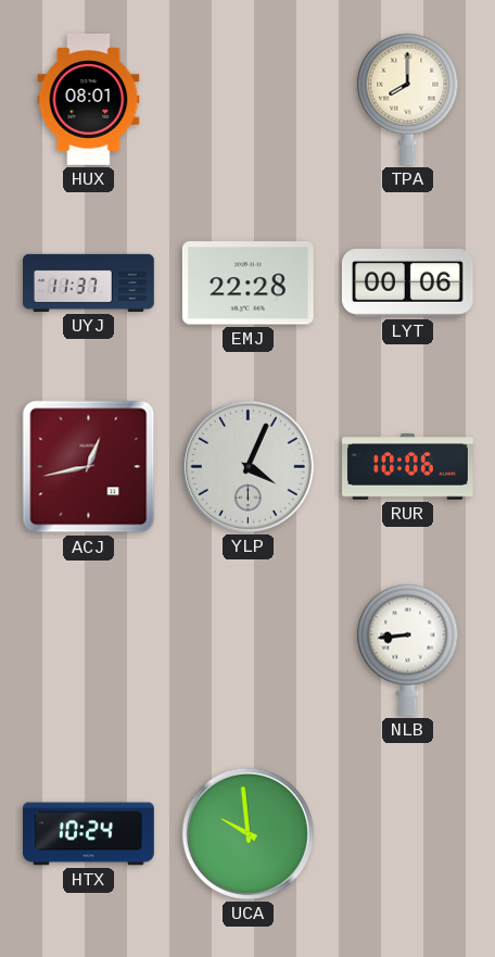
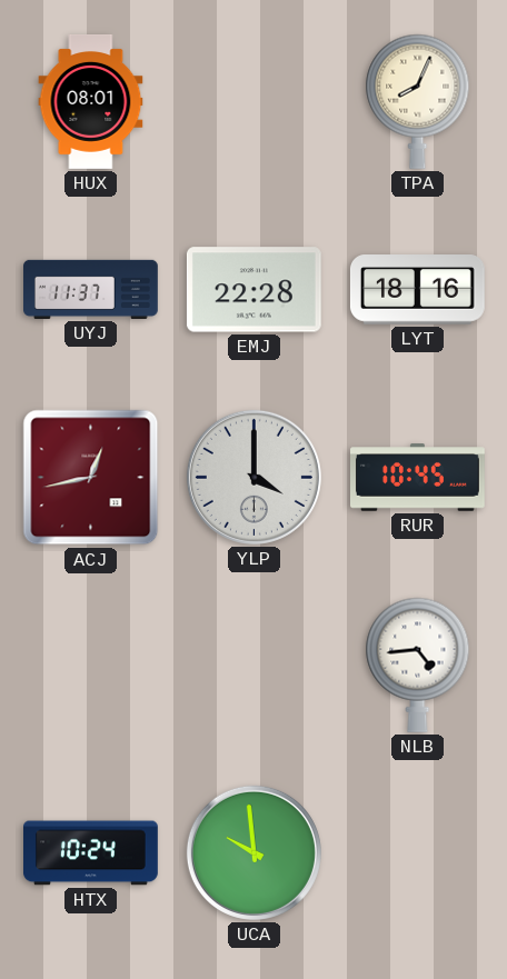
TPA: 8:00 -> 8:04 (418, 101)
LYT: 00:06 -> 18:16 (417, 290)
YLP: 4:04 -> 4:00 (254, 477)
RUR: 10:06 -> 10:45 (418, 478)
NLB: 8:44 -> 4:44 (418, 665)
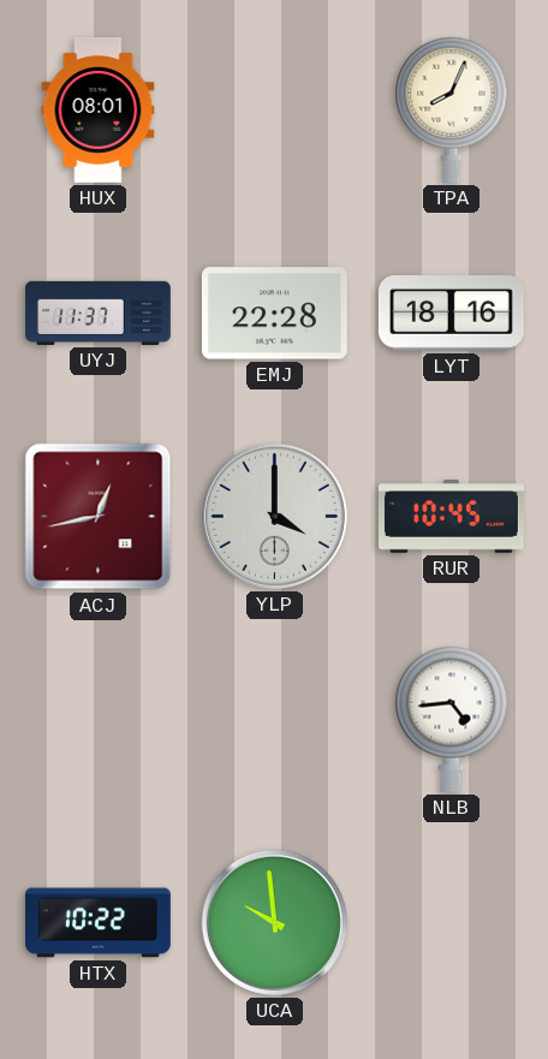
HTX: 10:24 -> 10:22 (99, 923)
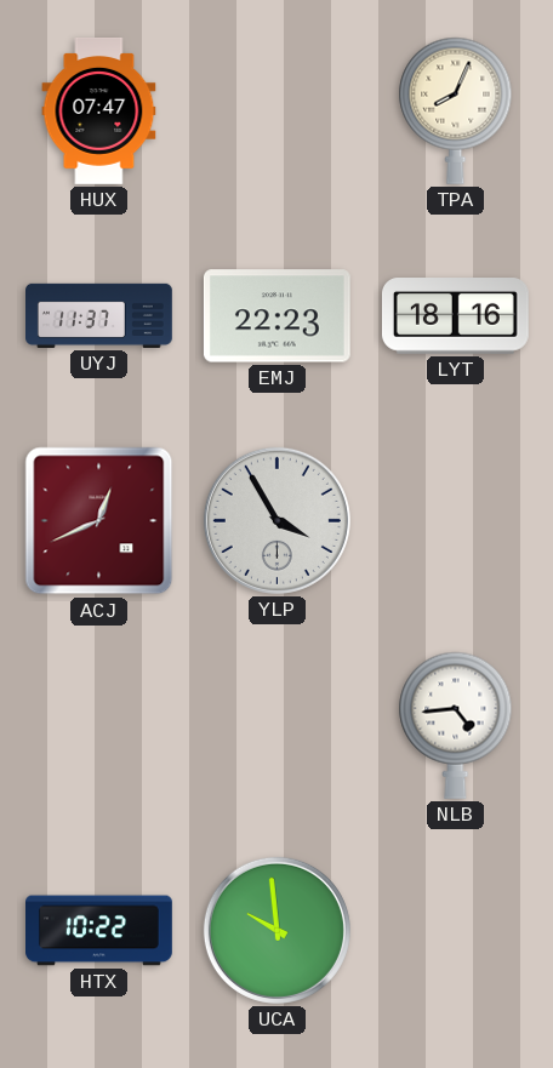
HUX: 08:01 -> 07:47 (99, 112)
EMJ: 22:28 -> 22:23 (276, 316)
ACJ: 12:43 -> 12:41 (99, 521)
YLP: 4:00 -> 3:55 (276, 520)
RUR: 10:45 -> none (452, 517)
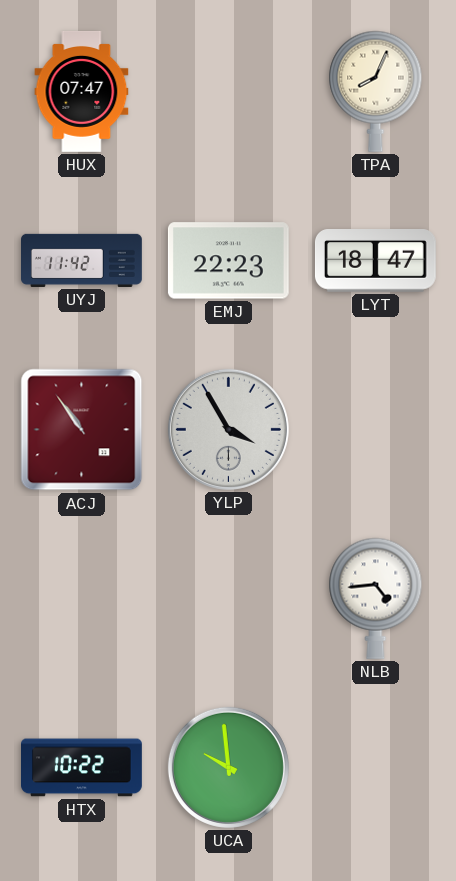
UYJ: 11:37 -> 11:42 (82, 260)
LYT: 18:16 -> 18:47 (375, 261)
ACJ: 12:41 -> 10:54 (82, 430)
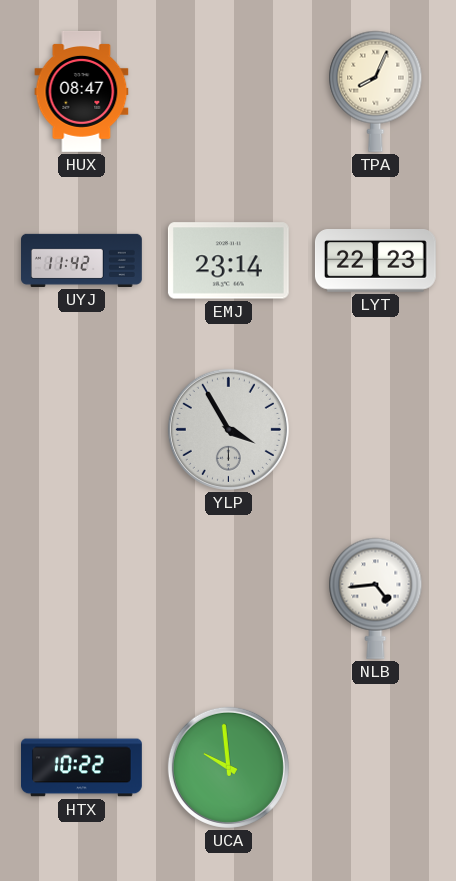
HUX: 07:47 -> 08:47 (82, 92)
EMJ: 22:23 -> 23:14 (228, 261)
LYT: 18:47 -> 22:23 (375, 261)
ACJ: 10:54 -> none (82, 430)
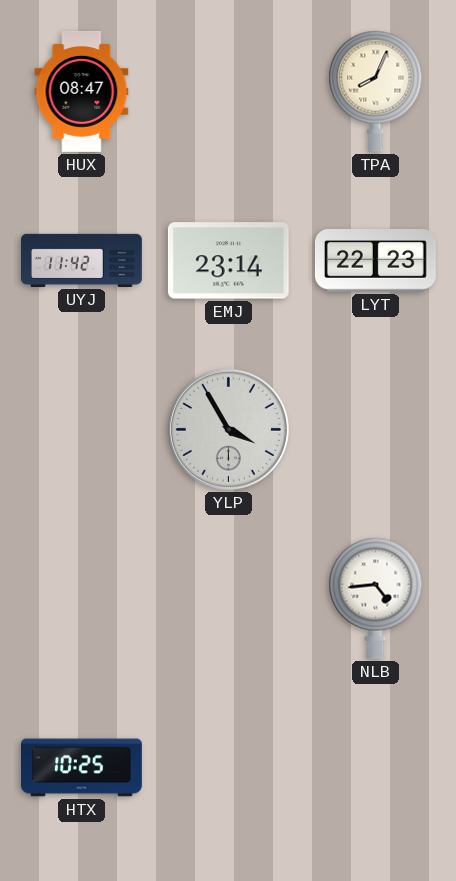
HTX: 10:22 -> 10:25 (82, 768)
UCA: 9:59 -> none (228, 767)
